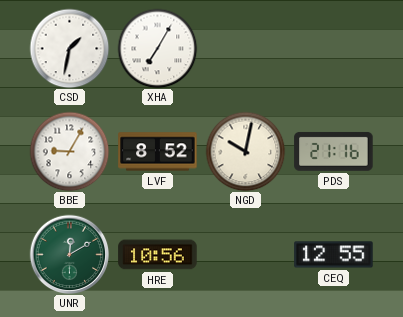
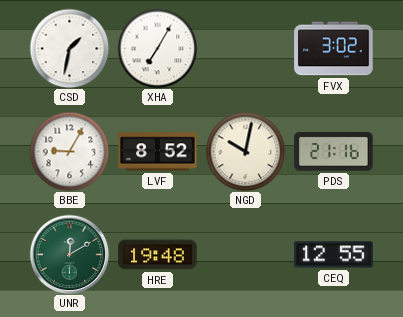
FVX: none -> 3:02 (334, 49)
HRE: 10:56 -> 19:48 (158, 255)
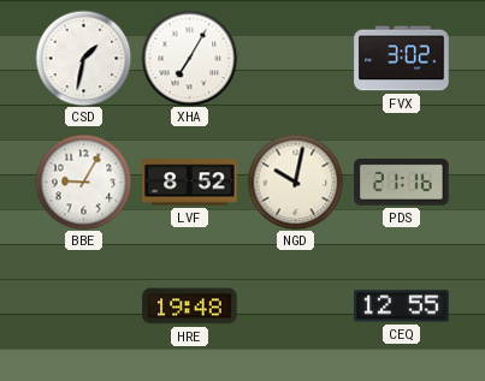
UNR: 12:10 -> none (69, 254)
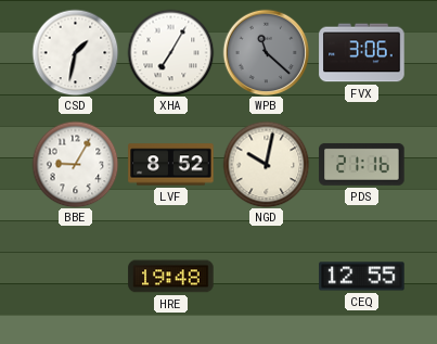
WPB: none -> 11:22 (266, 52)
FVX: 3:02 -> 3:06 (362, 53)
